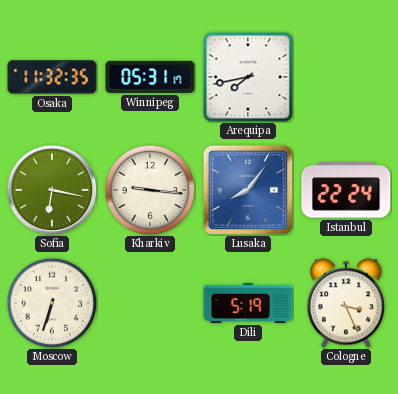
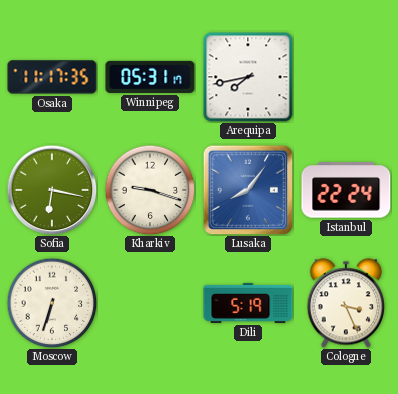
Osaka: 11:32 -> 11:17 (52, 77)
Kharkiv: 9:16 -> 9:18 (150, 190)
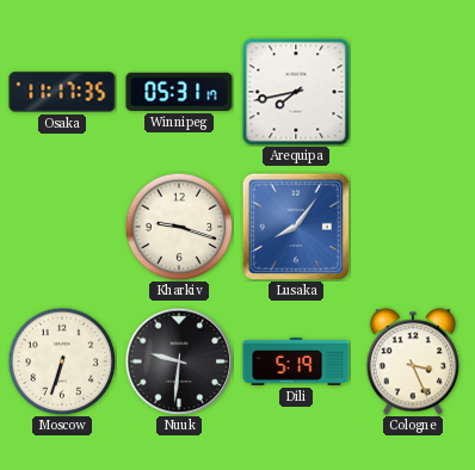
Sofia: 6:17 -> none (52, 190)
Istanbul: 22:24 -> none (346, 190)
Nuuk: none -> 9:31 (179, 361)
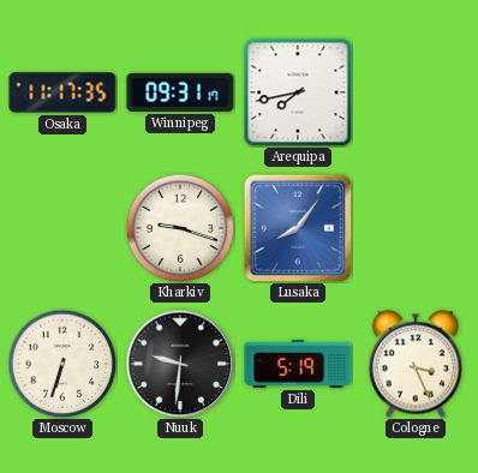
Winnipeg: 05:31 -> 09:31 (180, 92)
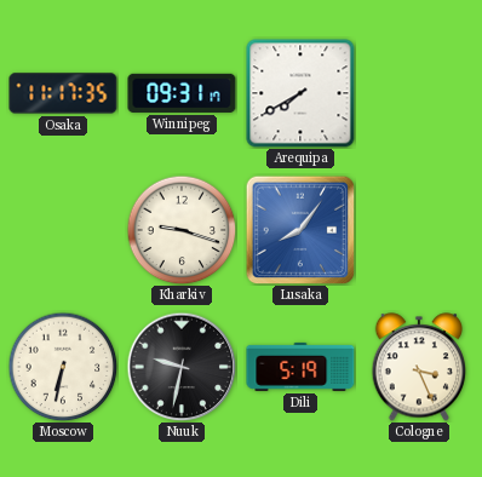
Arequipa: 7:43 -> 7:40 (300, 93)
Moscow: 6:33 -> 6:32 (63, 367)
Nuuk: 9:31 -> 9:32 (182, 367)
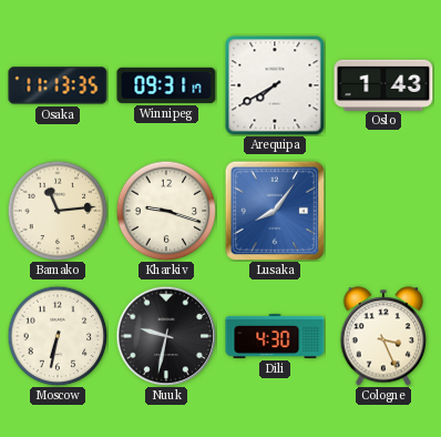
Osaka: 11:17 -> 11:13 (58, 85)
Oslo: none -> 1:43 (383, 84)
Bamako: none -> 11:14 (58, 211)
Dili: 5:19 -> 4:30 (275, 336)
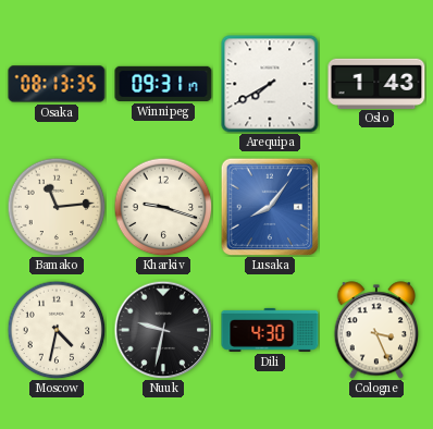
Osaka: 11:13 -> 08:13 (57, 84)
Moscow: 6:32 -> 4:32 (57, 330)
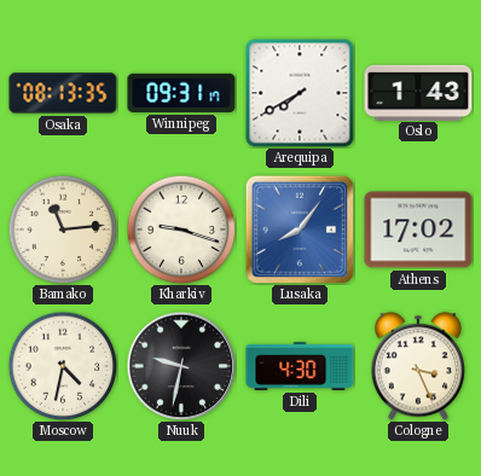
Athens: none -> 17:02 (418, 230)
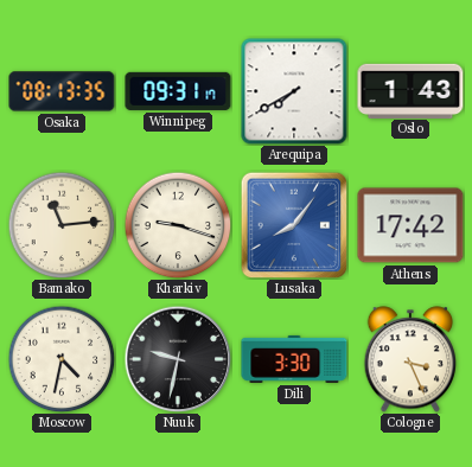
Athens: 17:02 -> 17:42 (410, 225)
Dili: 4:30 -> 3:30 (294, 359)
